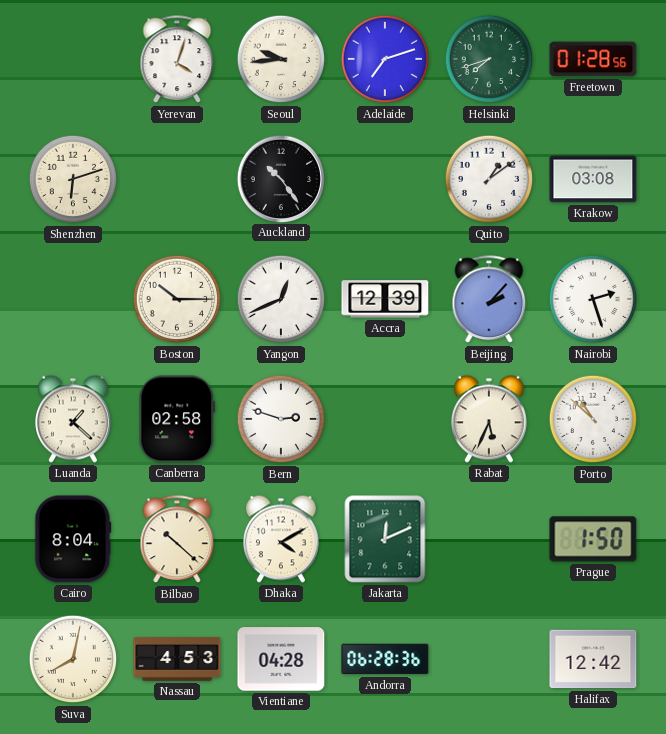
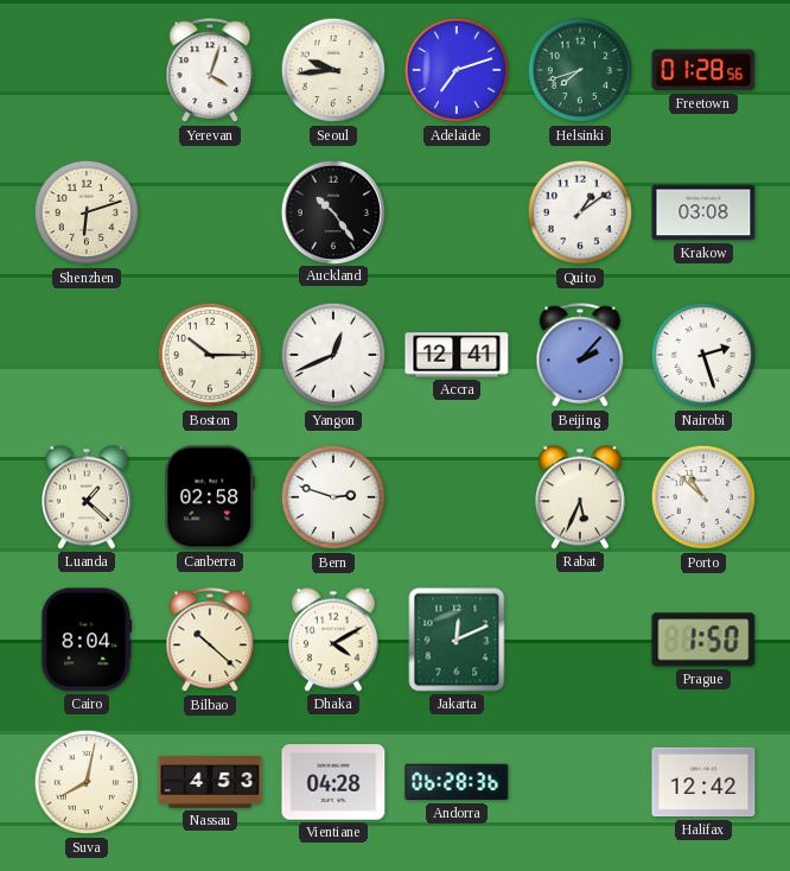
Accra: 12:39 -> 12:41 (457, 355)
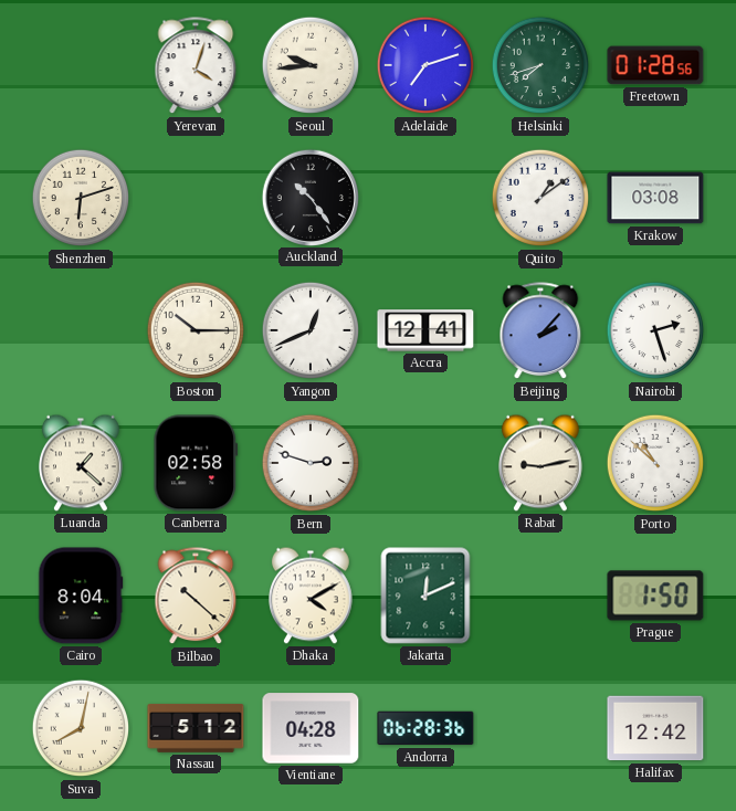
Rabat: 5:34 -> 9:13 (542, 463)
Nassau: 4:53 -> 5:12 (196, 728)
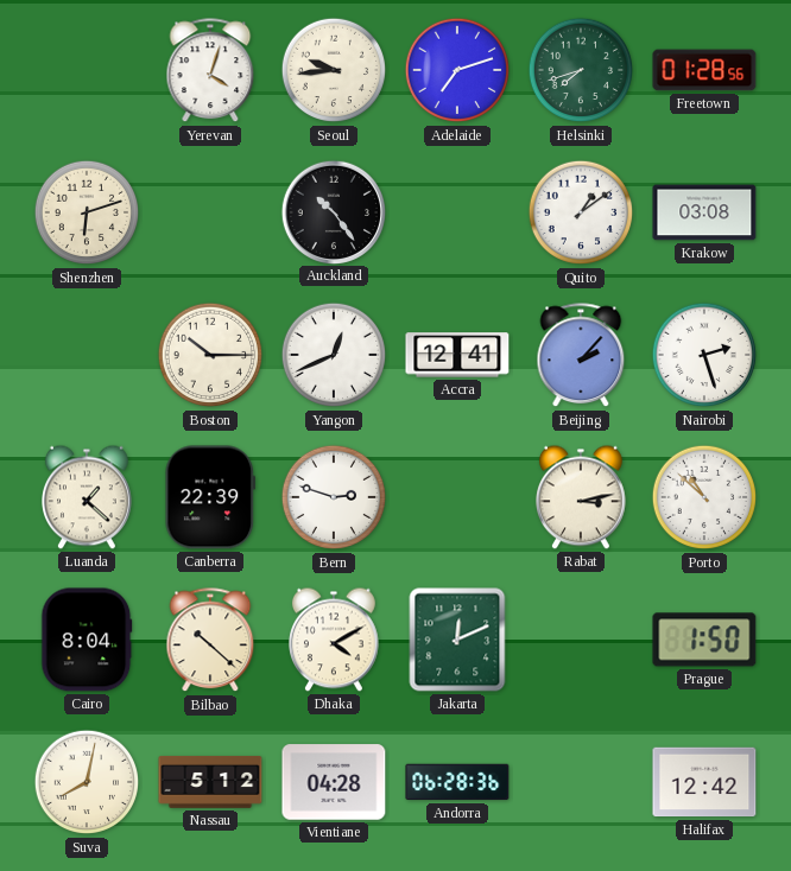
Canberra: 02:58 -> 22:39 (210, 497)
Rabat: 9:13 -> 3:13 (582, 497)
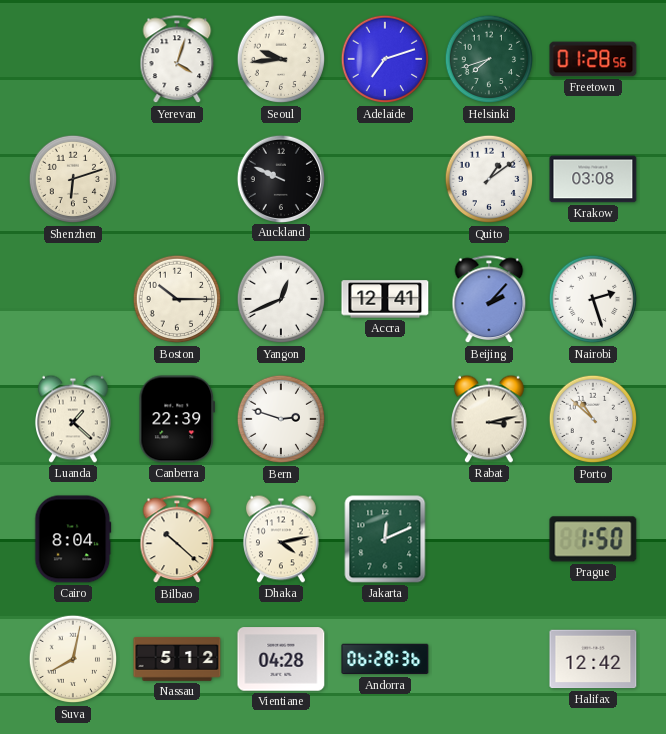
Auckland: 10:24 -> 9:49 (280, 178)
Dhaka: 4:10 -> 4:13 (282, 539)
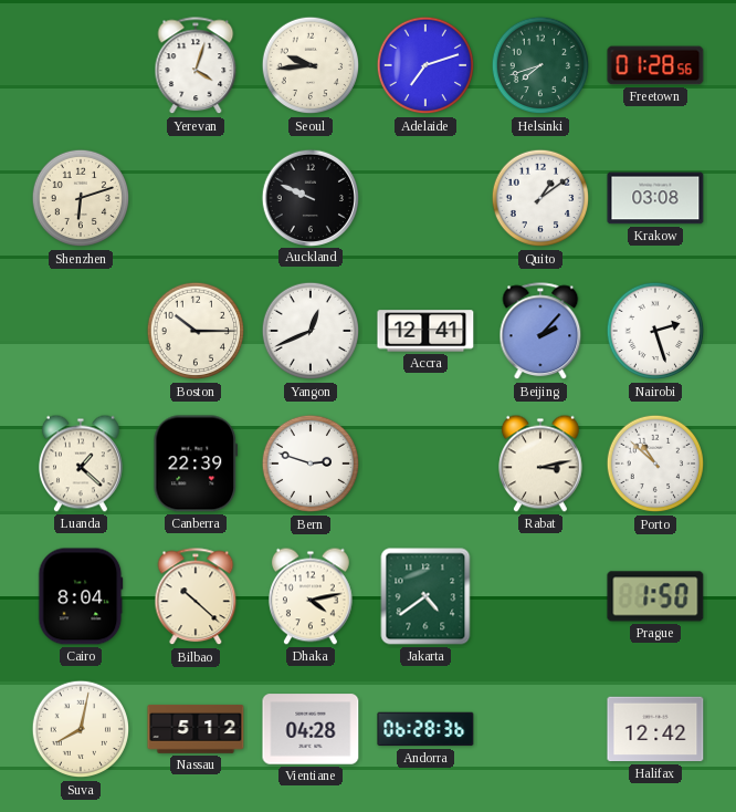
Jakarta: 12:11 -> 4:39 (425, 596)
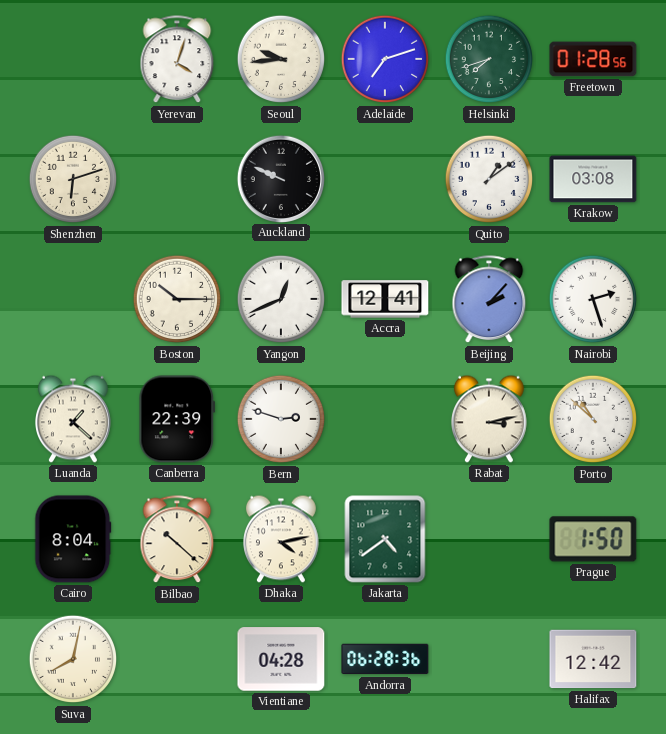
Nassau: 5:12 -> none (196, 729)
